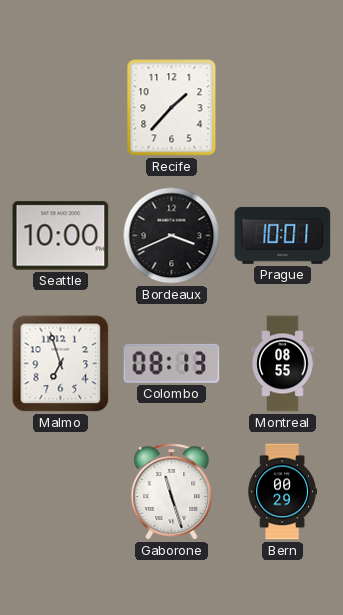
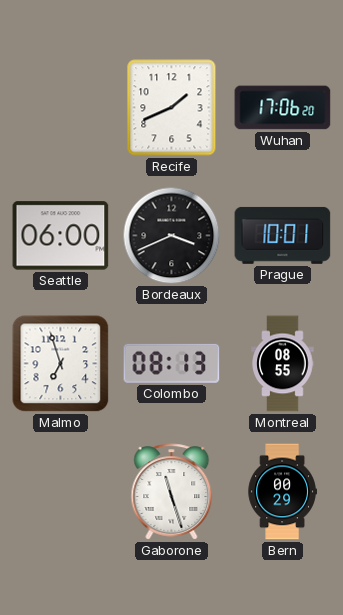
Recife: 1:37 -> 1:41 (172, 108)
Wuhan: none -> 17:06 (283, 108)
Seattle: 10:00 -> 06:00 (61, 236)
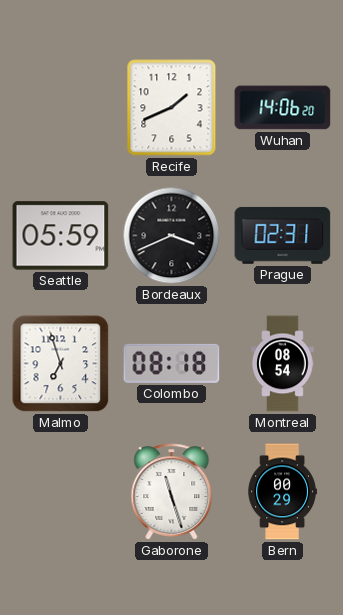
Wuhan: 17:06 -> 14:06 (283, 108)
Seattle: 06:00 -> 05:59 (61, 236)
Prague: 10:01 -> 02:31 (283, 235)
Colombo: 08:13 -> 08:18 (172, 363)
Montreal: 08:55 -> 08:54 (283, 364)
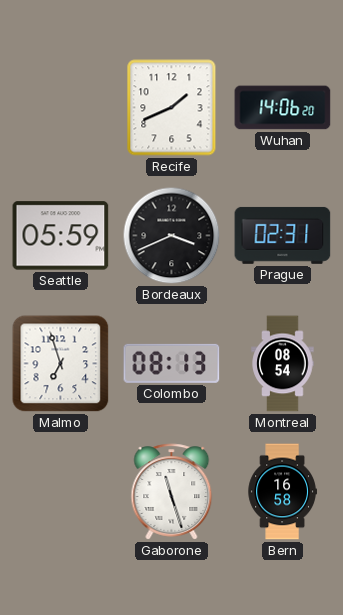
Colombo: 08:18 -> 08:13 (172, 363)
Bern: 00:29 -> 16:58 (282, 492)
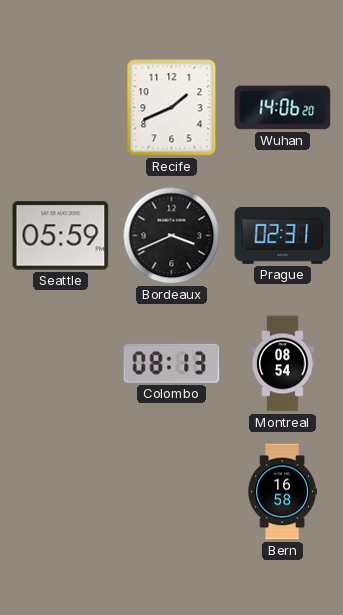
Malmo: 6:57 -> none (61, 364)
Gaborone: 11:27 -> none (172, 492)
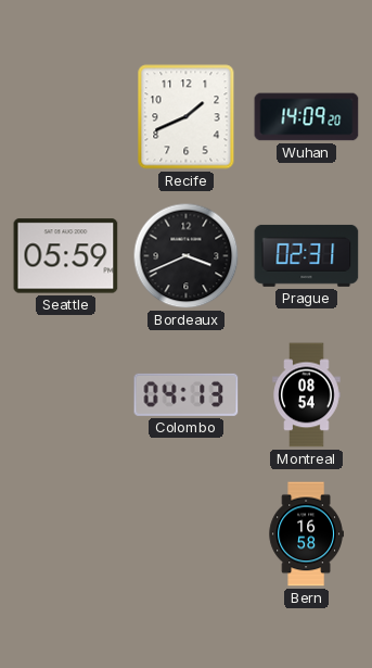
Wuhan: 14:06 -> 14:09 (307, 117)
Colombo: 08:13 -> 04:13 (187, 394)
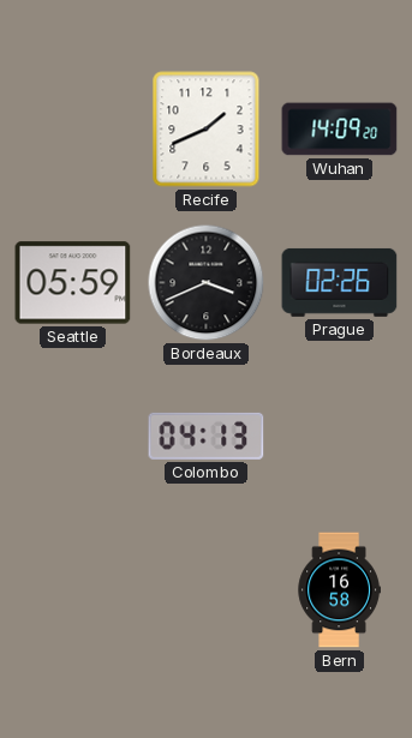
Prague: 02:31 -> 02:26 (340, 282)
Montreal: 08:54 -> none (307, 395)
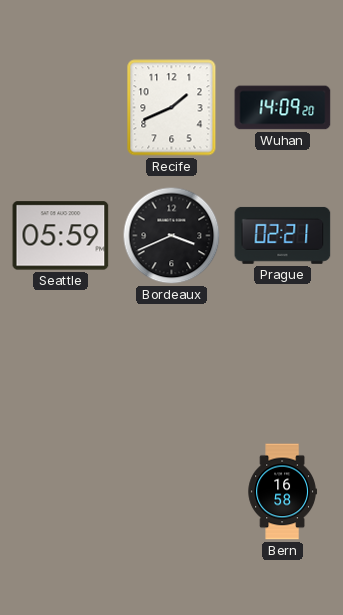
Prague: 02:26 -> 02:21 (283, 235)
Colombo: 04:13 -> none (207, 436)
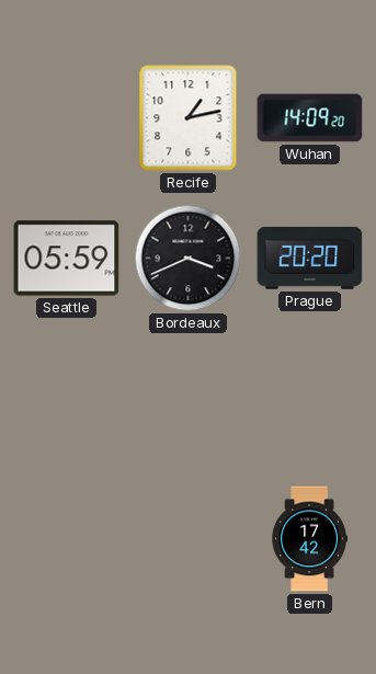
Recife: 1:41 -> 1:13 (189, 118)
Prague: 02:21 -> 20:20 (310, 258)
Bern: 16:58 -> 17:42 (309, 539)
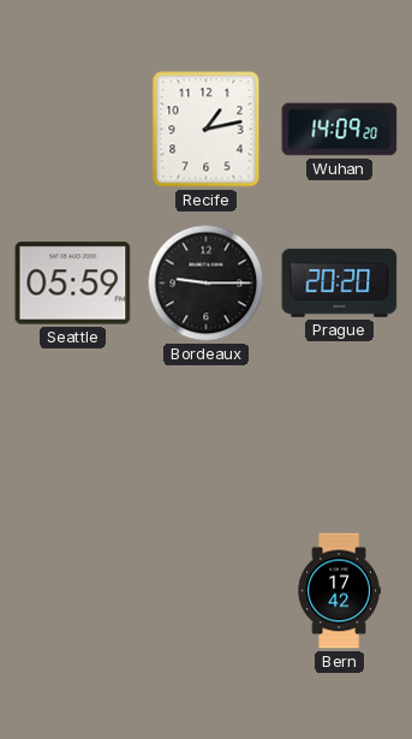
Bordeaux: 3:41 -> 9:15 (207, 284)
